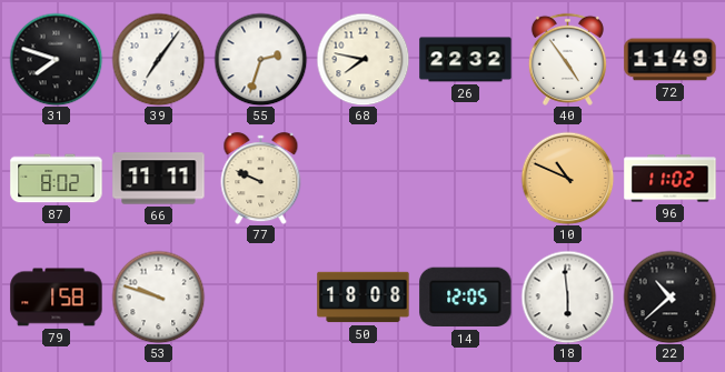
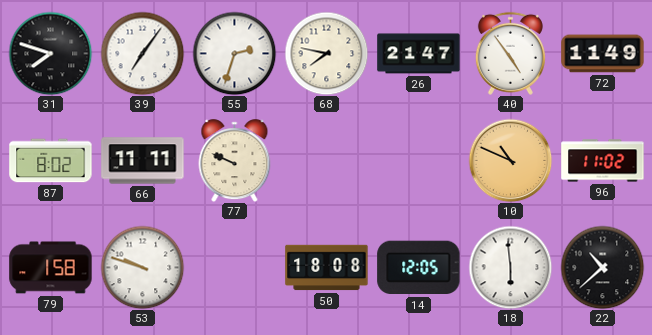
26: 22:32 -> 21:47 (419, 54)
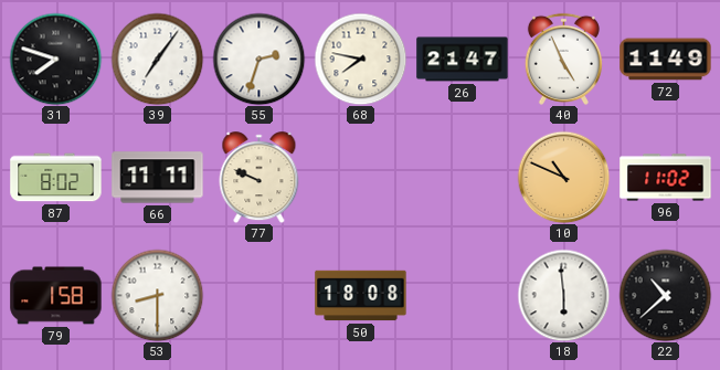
40: 4:54 -> 4:56 (563, 59)
53: 9:48 -> 8:30 (157, 295)
14: 12:05 -> none (419, 268)
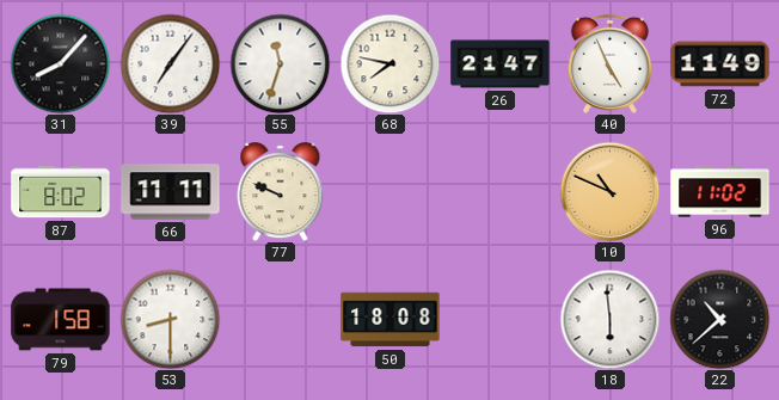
31: 7:48 -> 8:07 (60, 63)
55: 2:33 -> 11:33 (280, 63)
